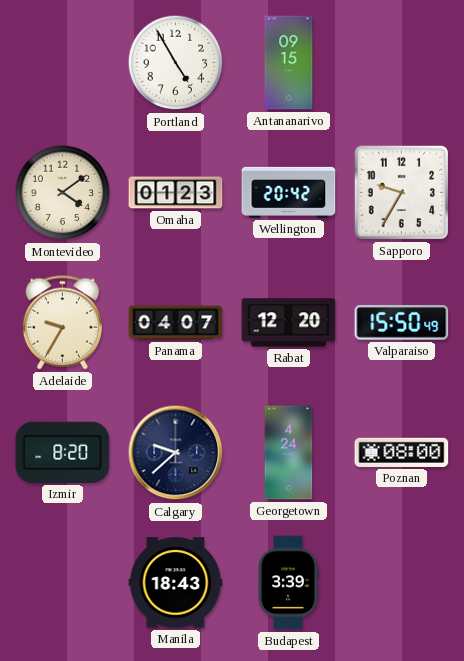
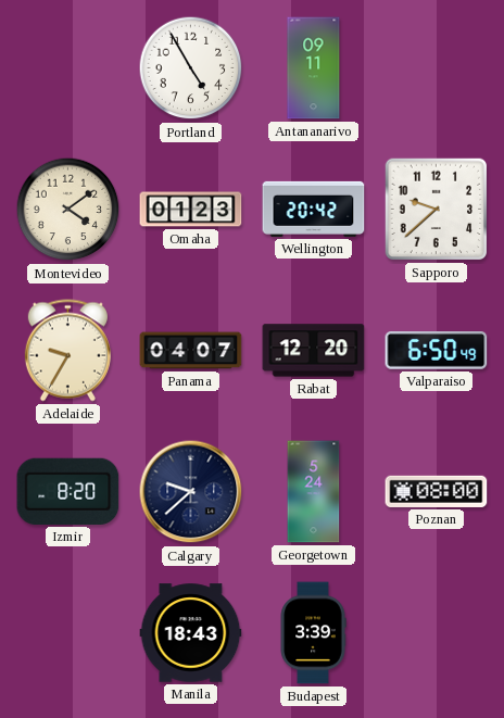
Antananarivo: 09:15 -> 09:11 (314, 68)
Sapporo: 9:35 -> 9:38 (437, 210)
Valparaiso: 15:50 -> 6:50 (437, 351)
Georgetown: 4:24 -> 5:24 (314, 492)
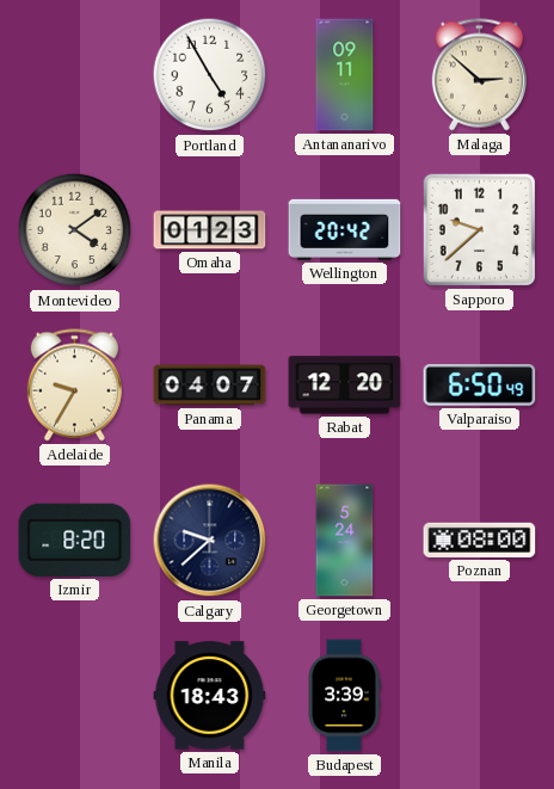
Malaga: none -> 2:52 (479, 75)
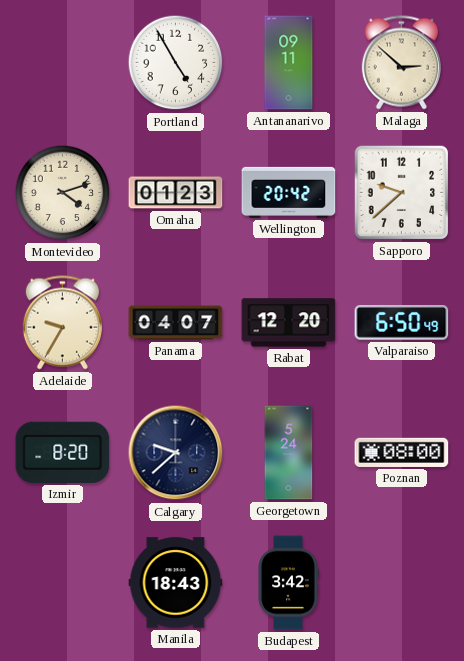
Montevideo: 4:09 -> 4:12 (63, 193)
Budapest: 3:39 -> 3:42 (288, 583)
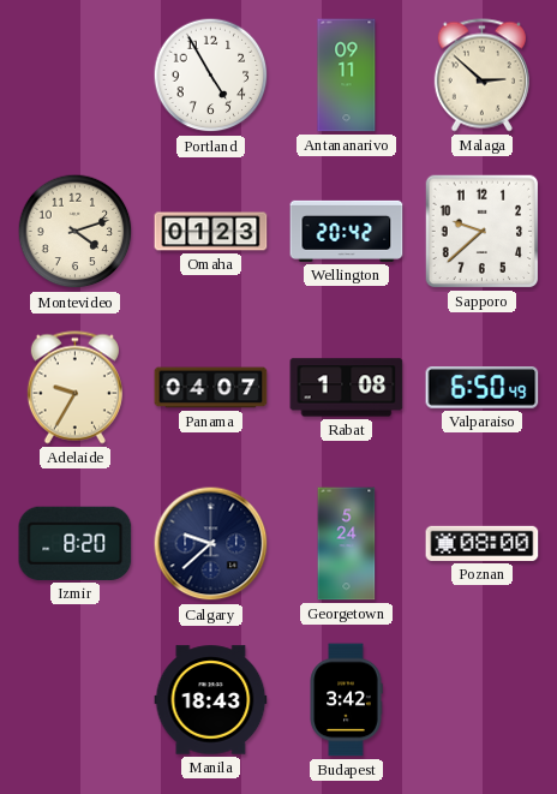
Rabat: 12:20 -> 1:08 (347, 388)
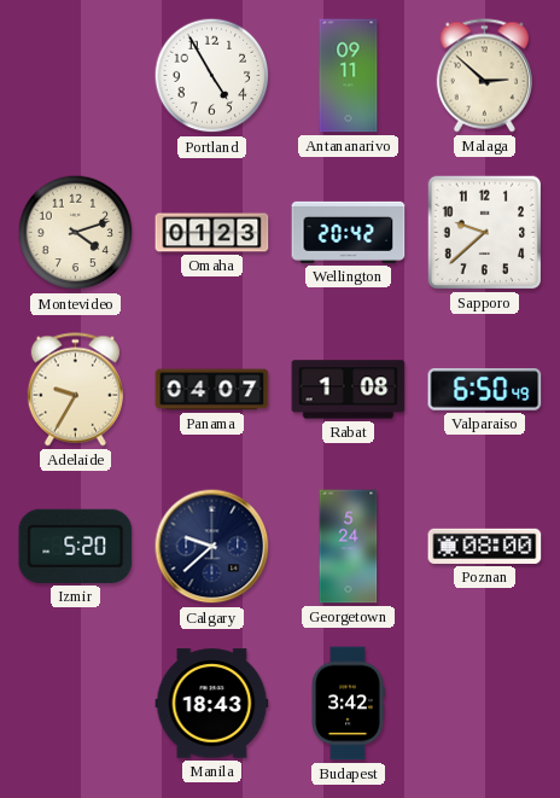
Izmir: 8:20 -> 5:20 (76, 546)
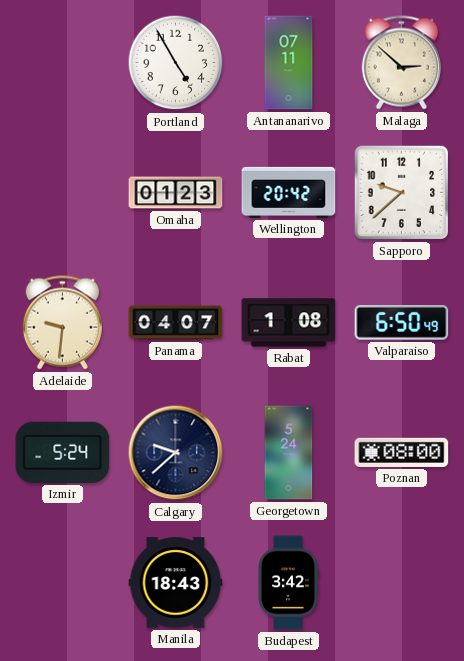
Antananarivo: 09:11 -> 07:11 (289, 63)
Montevideo: 4:12 -> none (76, 233)
Adelaide: 9:35 -> 9:31 (62, 323)
Izmir: 5:20 -> 5:24 (63, 452)
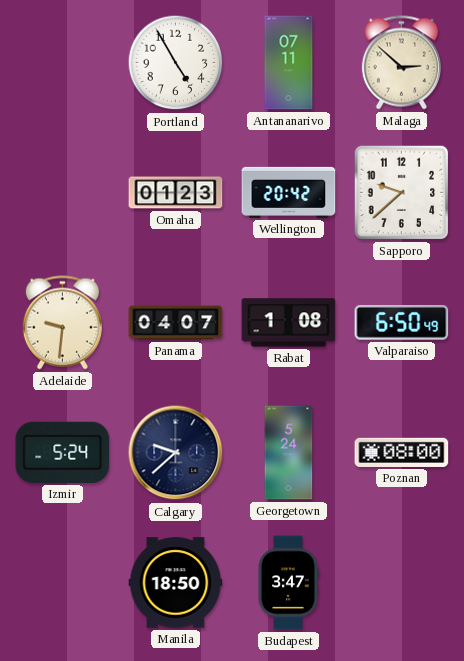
Manila: 18:43 -> 18:50 (176, 583)
Budapest: 3:42 -> 3:47 (288, 583)
